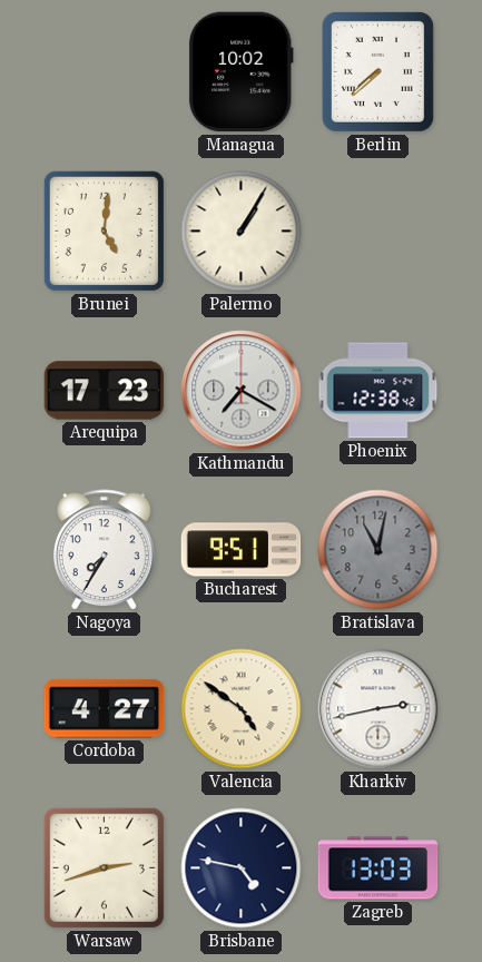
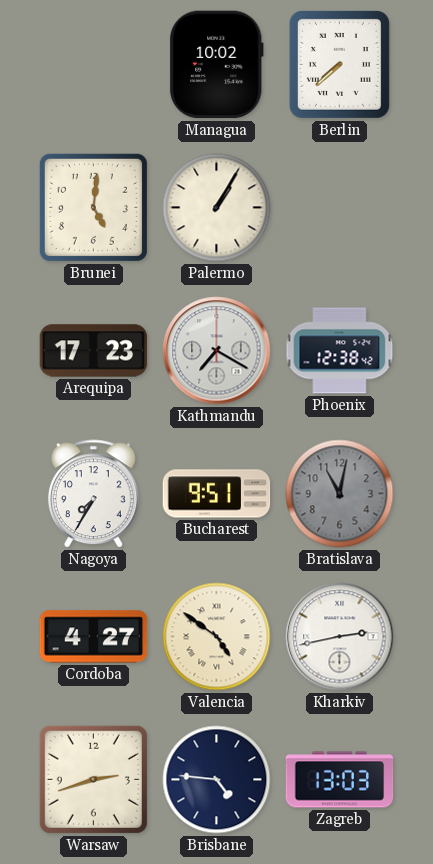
Brisbane: 4:47 -> 4:46 (217, 780)
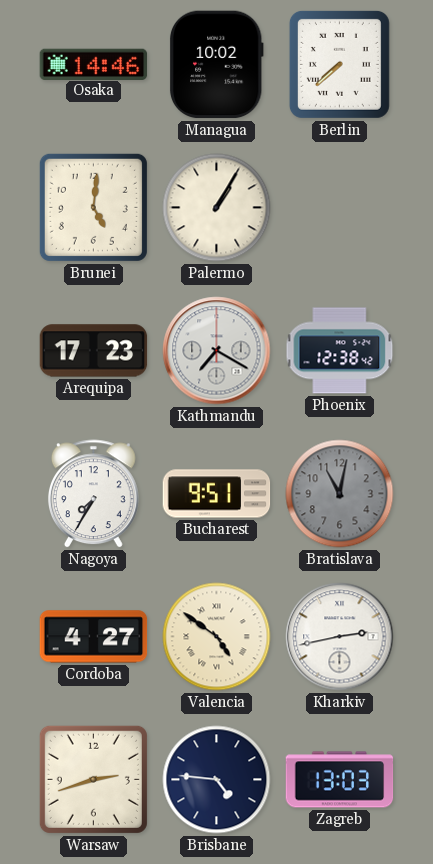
Osaka: none -> 14:46 (94, 64)
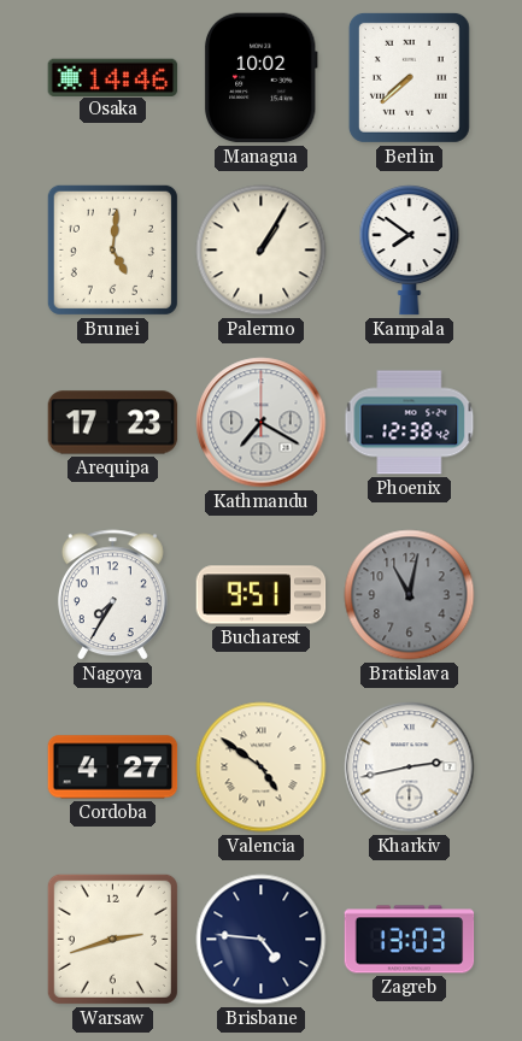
Kampala: none -> 7:51 (410, 251)
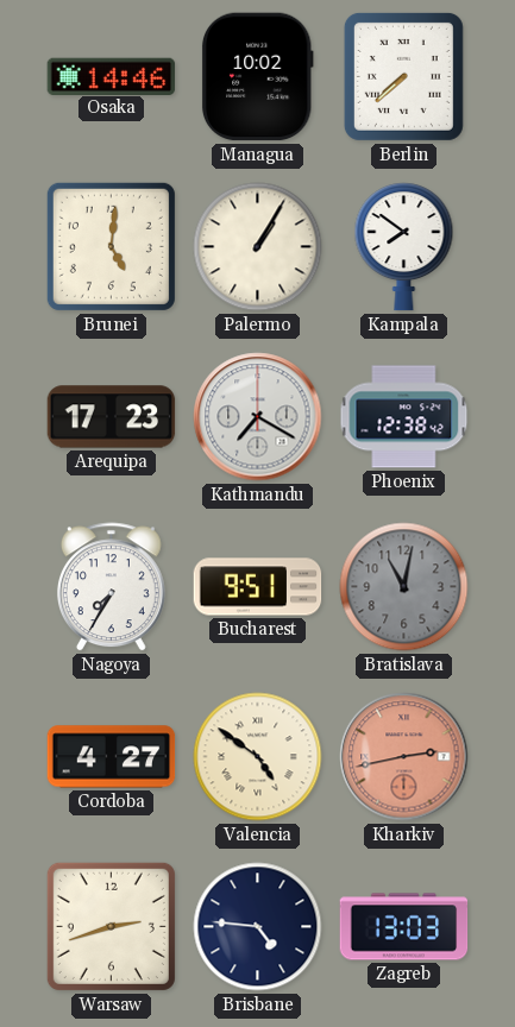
Kharkiv dial: white -> salmon (404, 757)
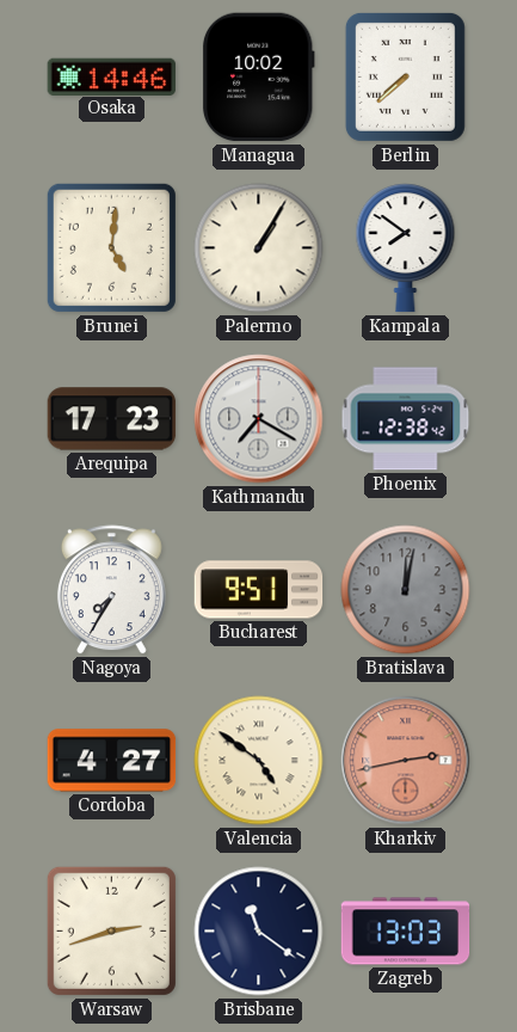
Bratislava: 11:02 -> 12:02 (406, 590)
Brisbane: 4:46 -> 11:21 (259, 932)
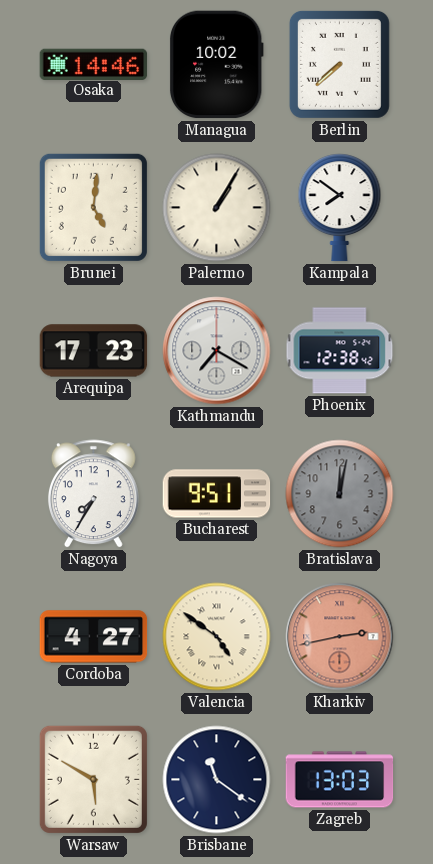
Warsaw: 2:42 -> 5:50 (93, 779)
